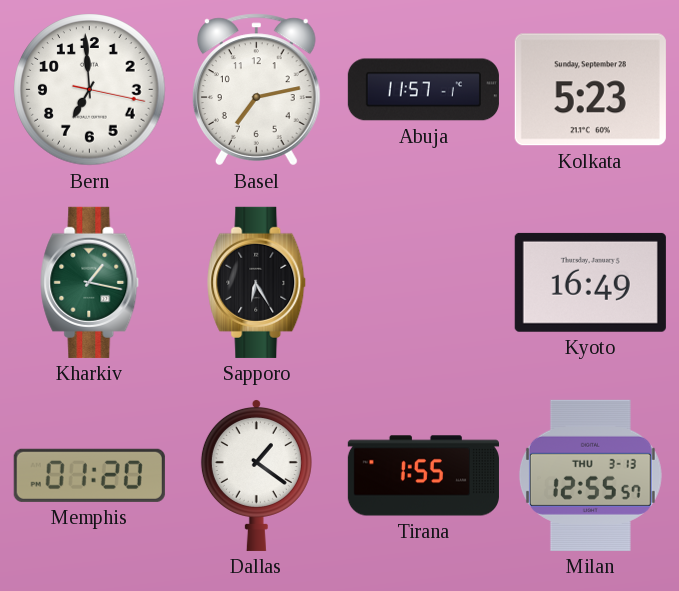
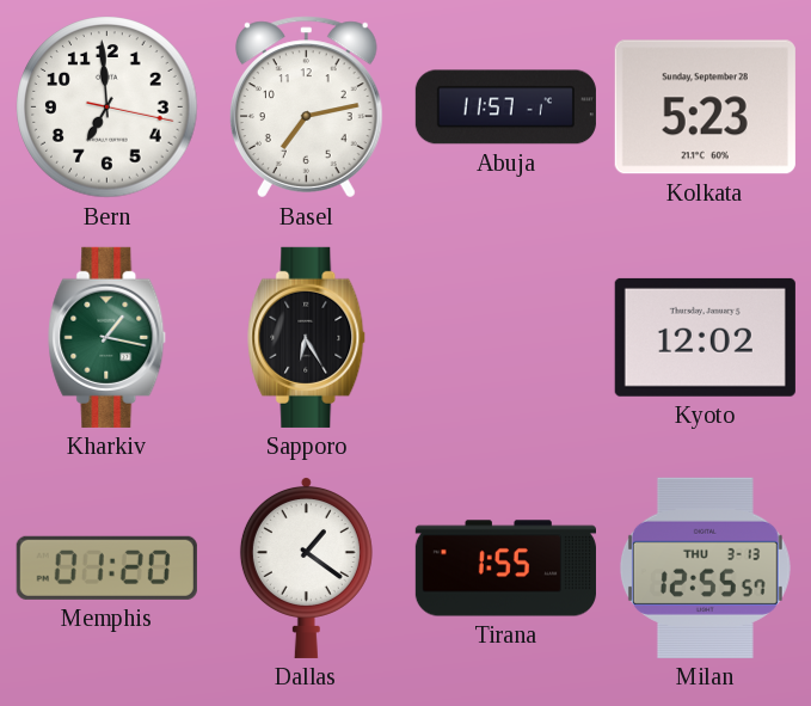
Kyoto: 16:49 -> 12:02 (705, 337)
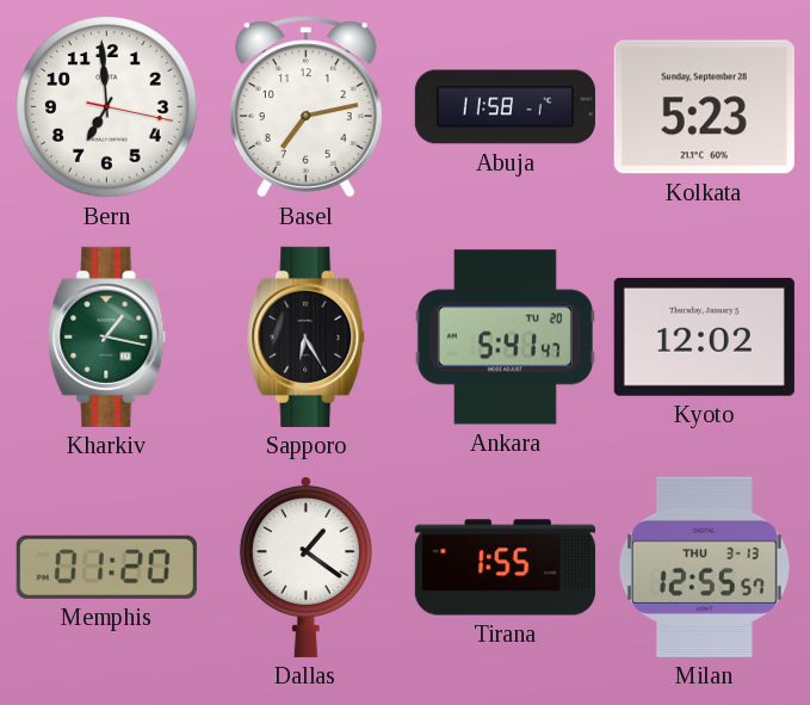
Abuja: 11:57 -> 11:58 (505, 107)
Ankara: none -> 5:41 (505, 338)
